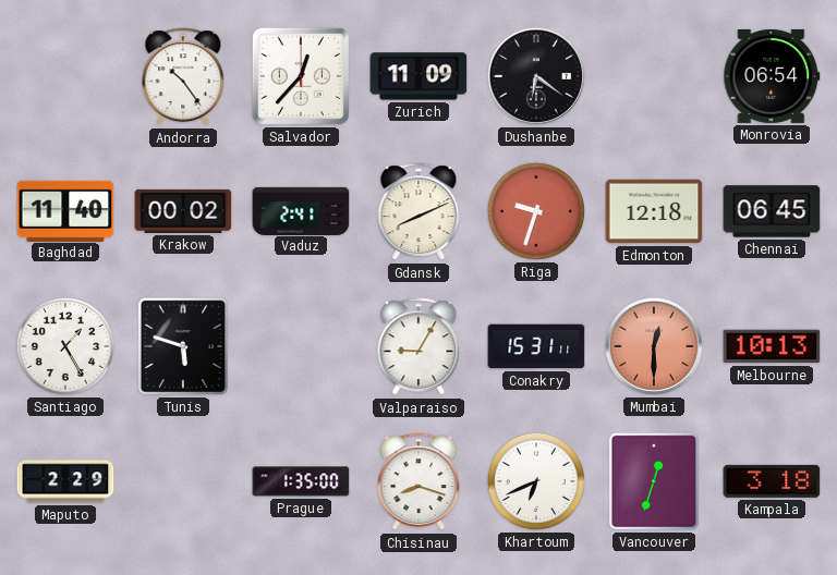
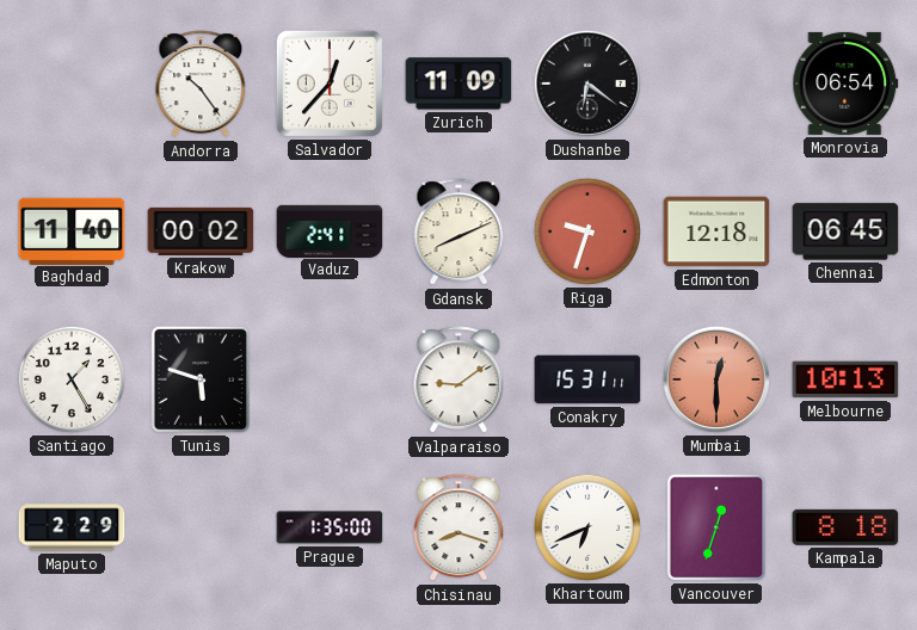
Valparaiso: 9:05 -> 9:09 (458, 381)
Kampala: 3:18 -> 8:18 (845, 527)
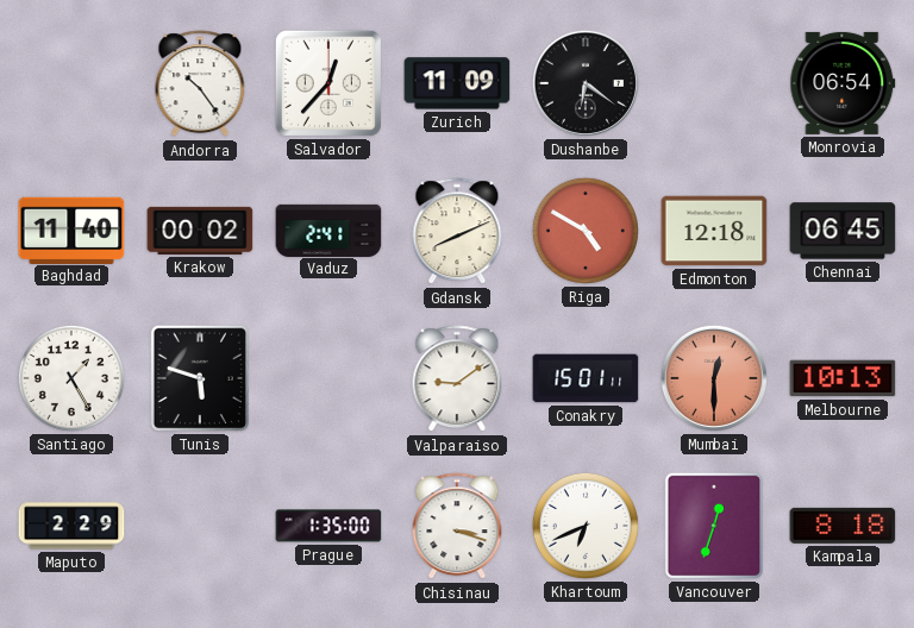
Riga: 9:33 -> 4:50 (586, 231)
Conakry: 15:31 -> 15:01 (586, 378)
Chisinau: 8:18 -> 3:18 (457, 527)
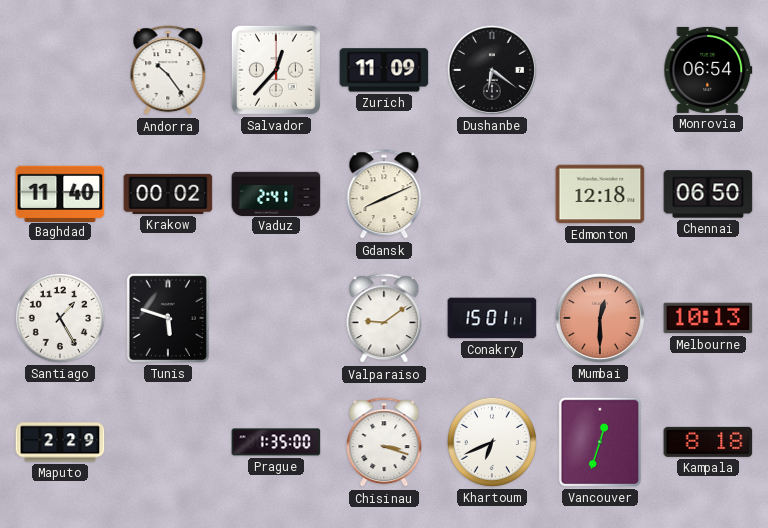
Riga: 4:50 -> none (586, 231)
Chennai: 06:45 -> 06:50 (708, 194)
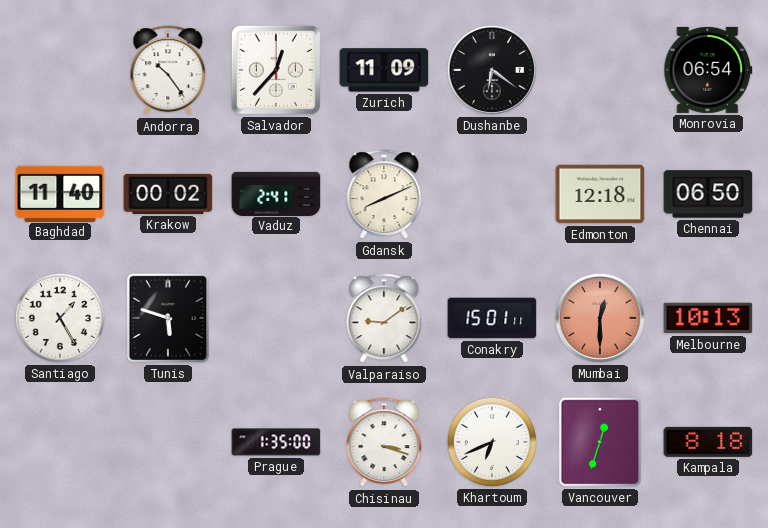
Maputo: 2:29 -> none (60, 442)
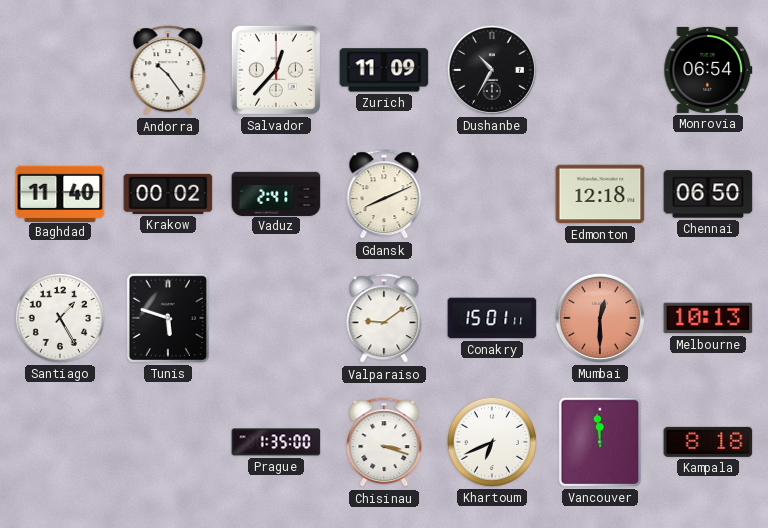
Dushanbe: 6:21 -> 10:35 (492, 70)
Vancouver: 12:33 -> 11:59 (600, 442)
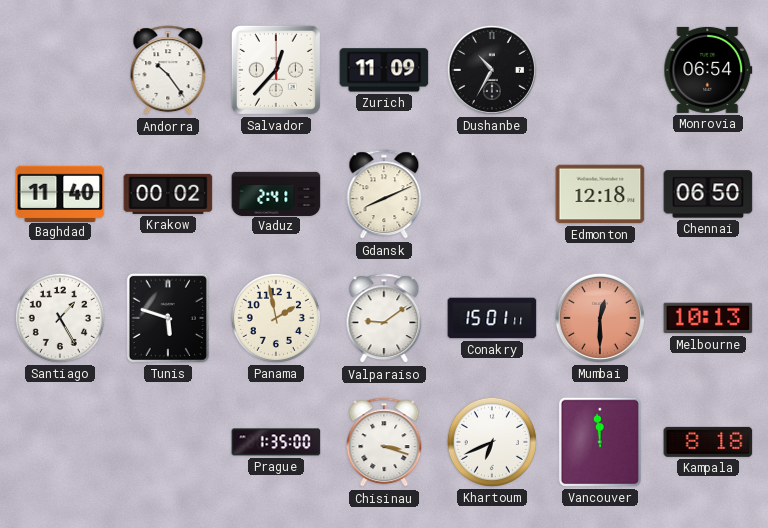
Panama: none -> 1:58 (276, 318)
